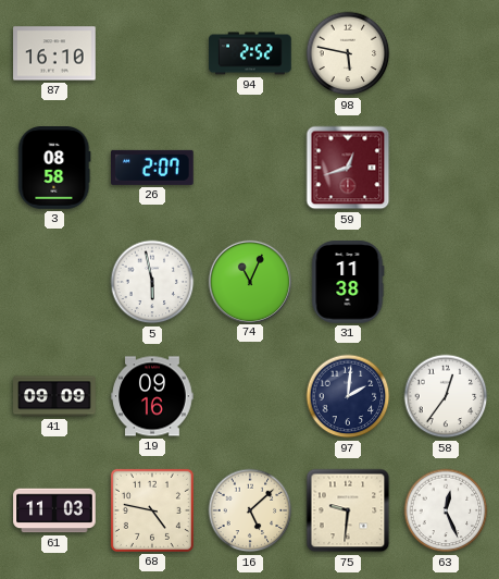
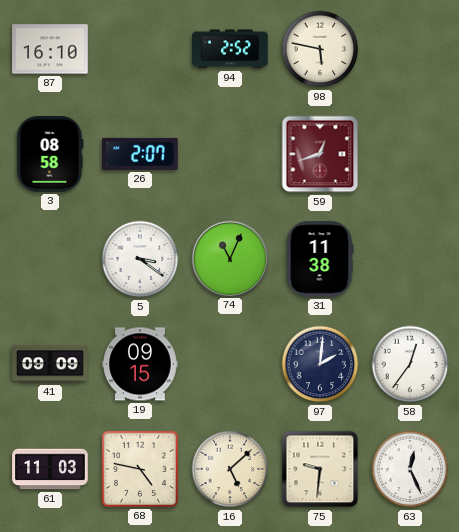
5: 5:58 -> 3:21 (140, 259)
19: 09:16 -> 09:15 (140, 364)
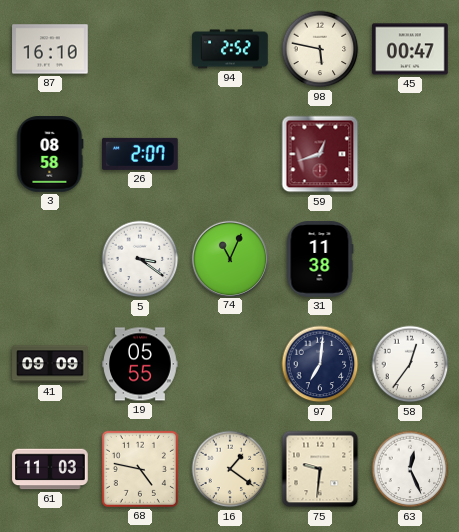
45: none -> 00:47 (410, 49)
19: 09:15 -> 05:55 (140, 364)
97: 2:01 -> 7:01 (320, 364)
16: 5:08 -> 1:21 (230, 469)
